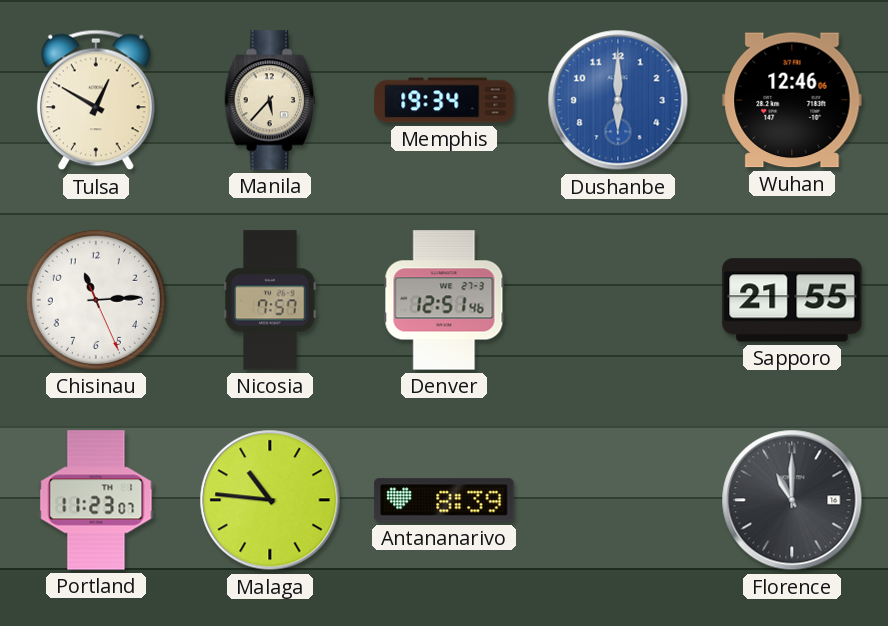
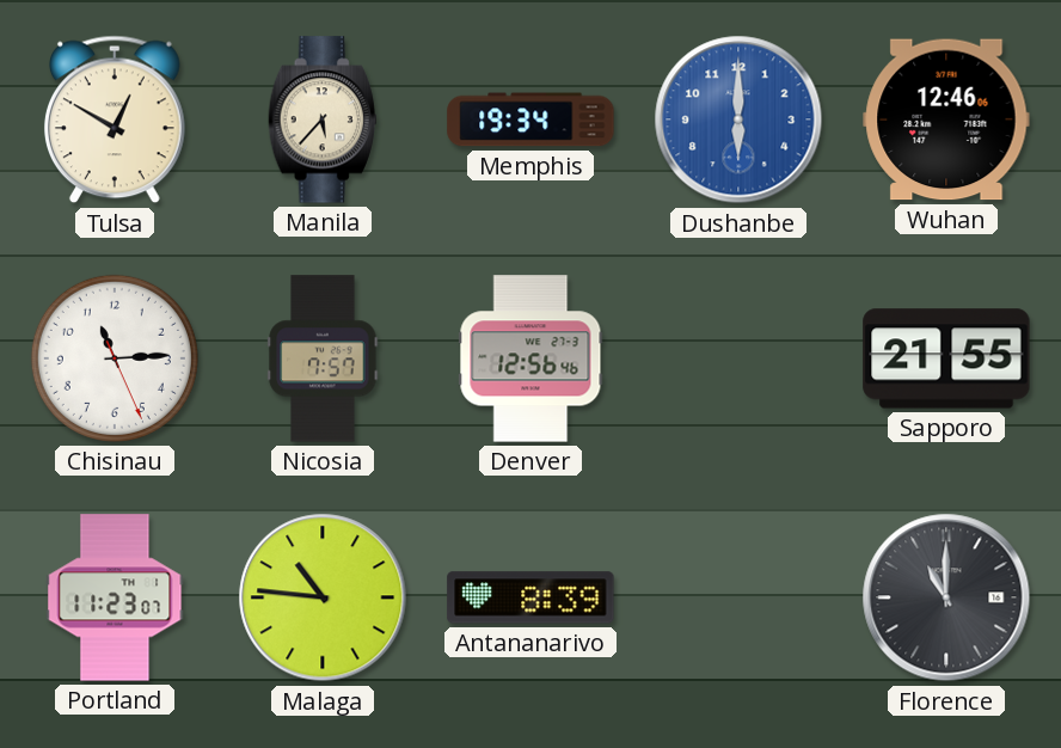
Denver: 12:51 -> 12:56 (530, 358)
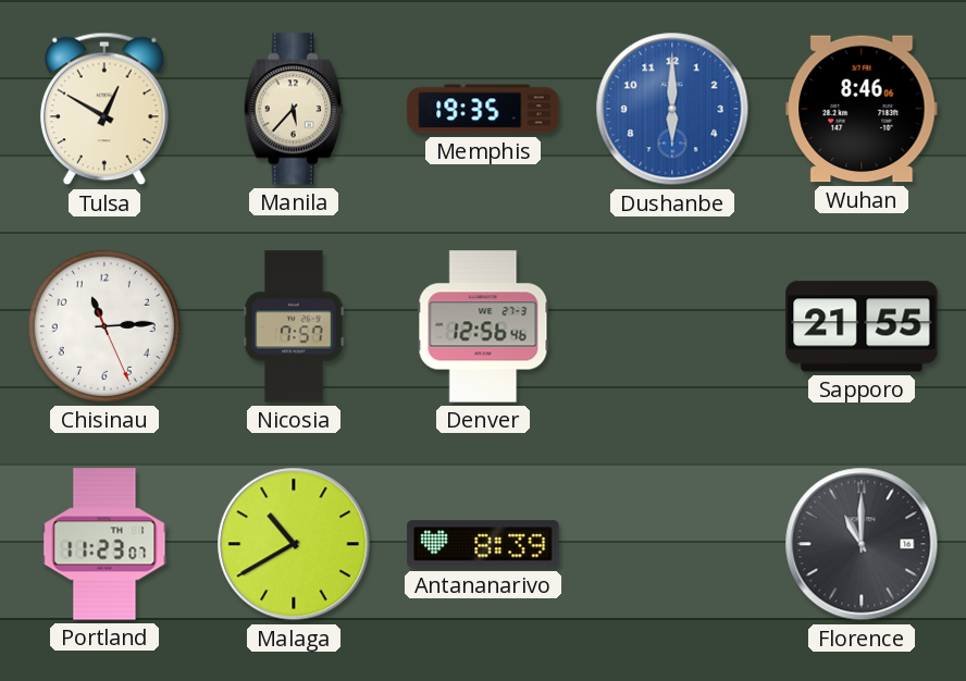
Memphis: 19:34 -> 19:35 (483, 109)
Wuhan: 12:46 -> 8:46 (862, 109)
Malaga: 10:46 -> 10:40 (294, 544)
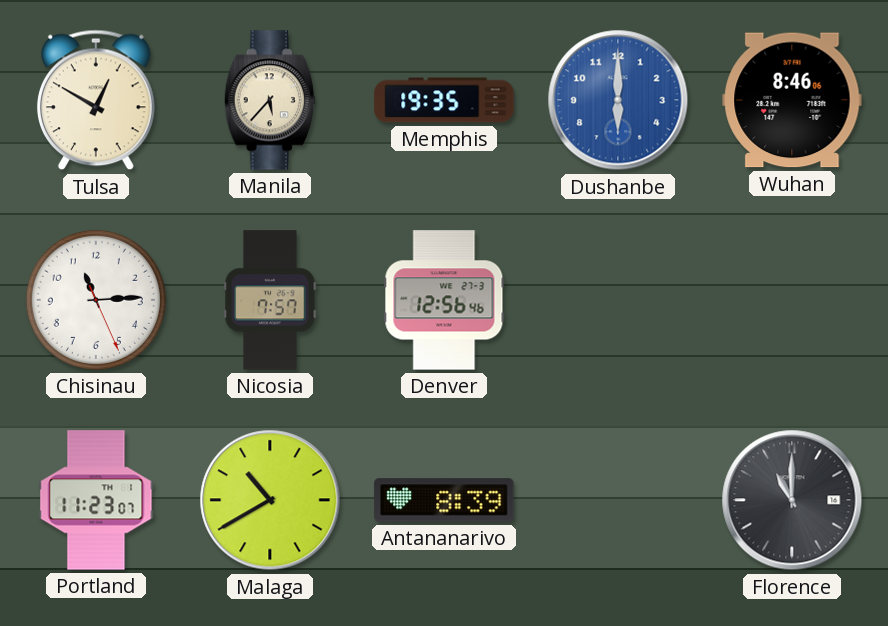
Sapporo: 21:55 -> none (862, 326)
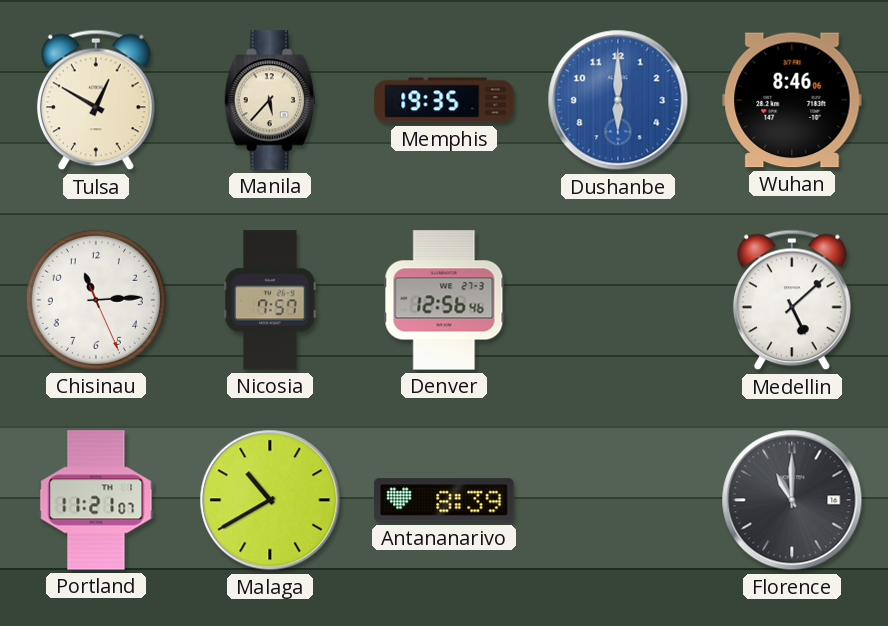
Medellin: none -> 5:08 (792, 300)
Portland: 11:23 -> 11:21 (96, 500)
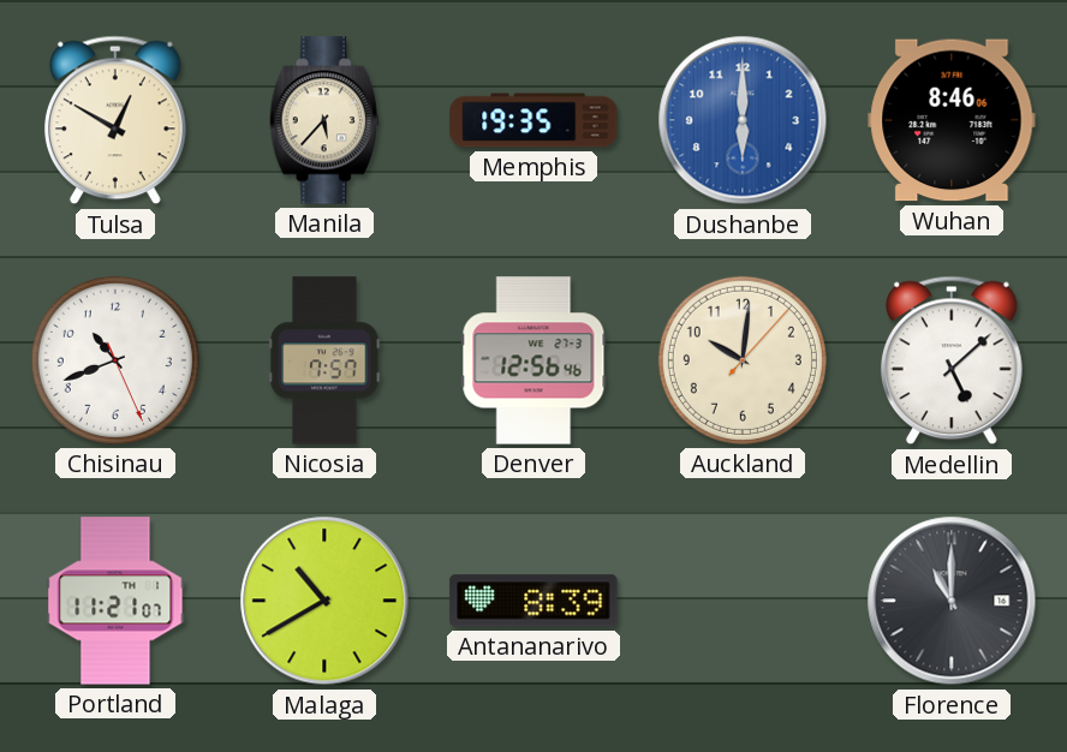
Chisinau: 11:14 -> 10:41 (115, 360)
Auckland: none -> 10:01 (743, 360)
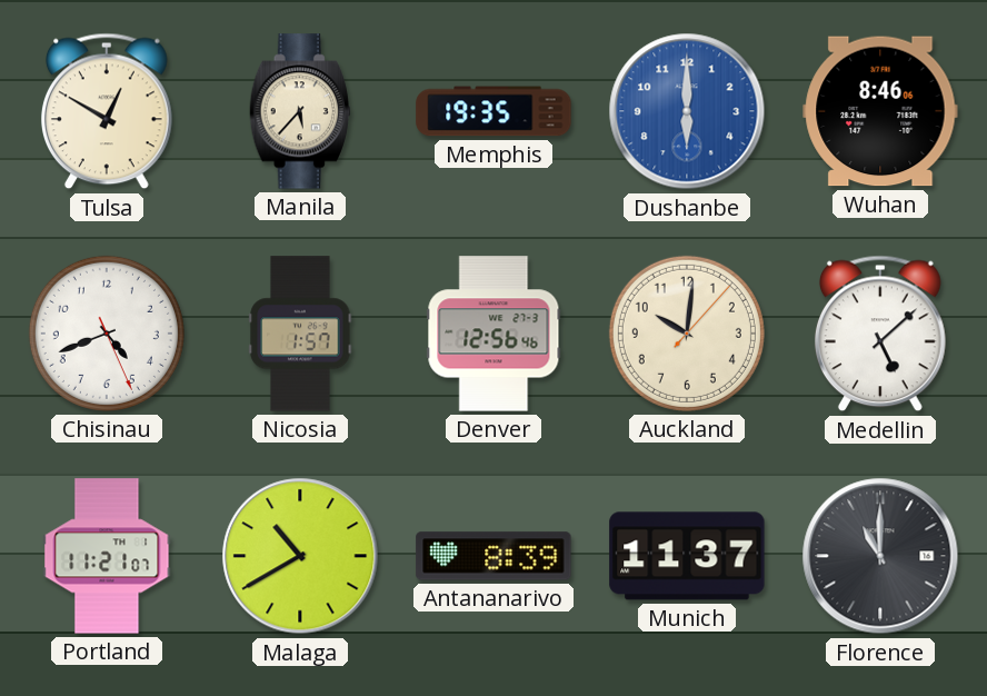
Chisinau: 10:41 -> 4:41 (107, 334)
Nicosia: 7:57 -> 1:57 (300, 334)
Munich: none -> 11:37 (687, 556)
